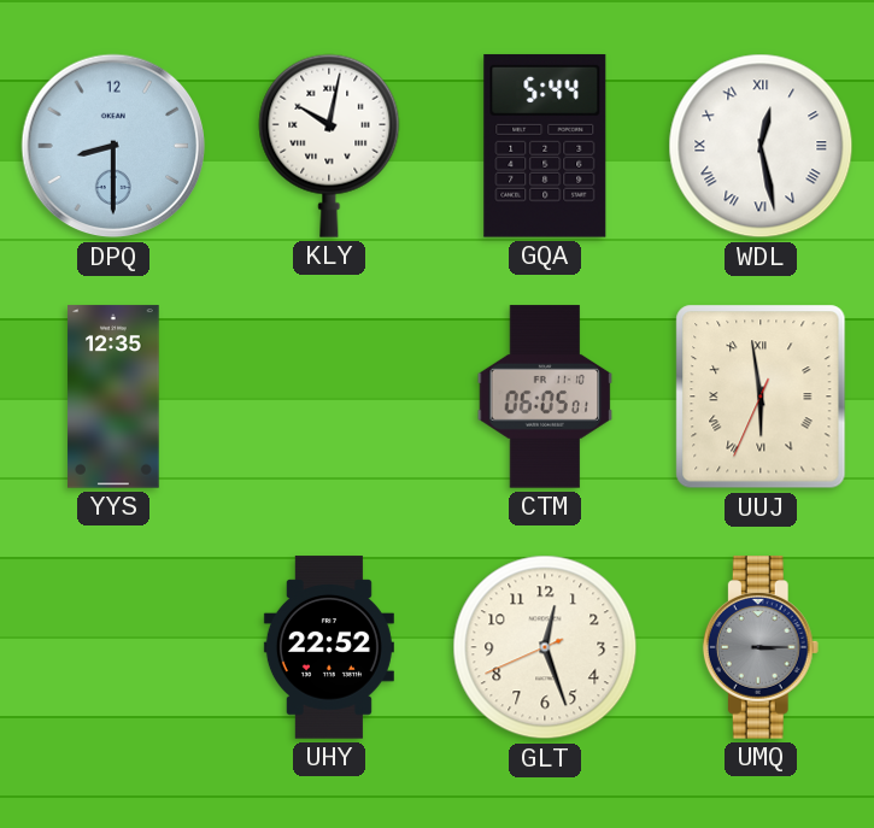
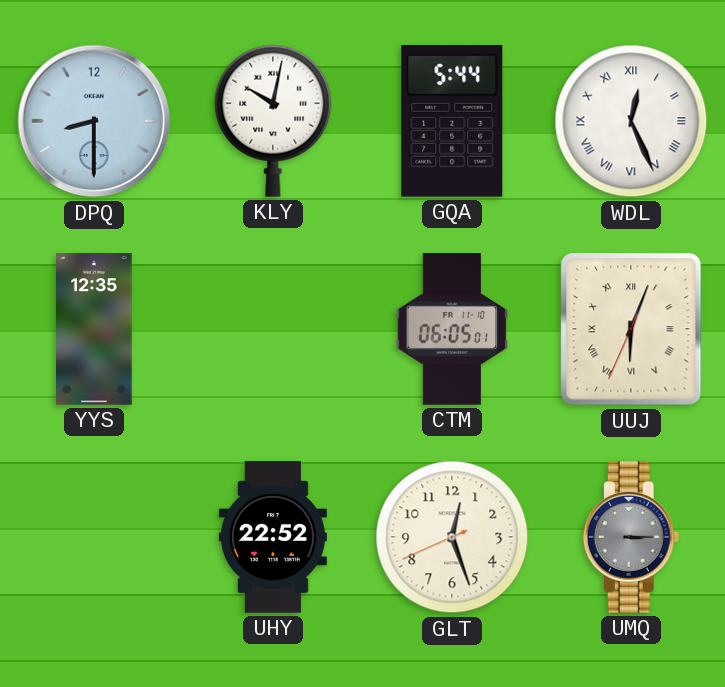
WDL: 12:28 -> 12:26 (631, 121)
UUJ: 5:58 -> 6:03 (631, 329)
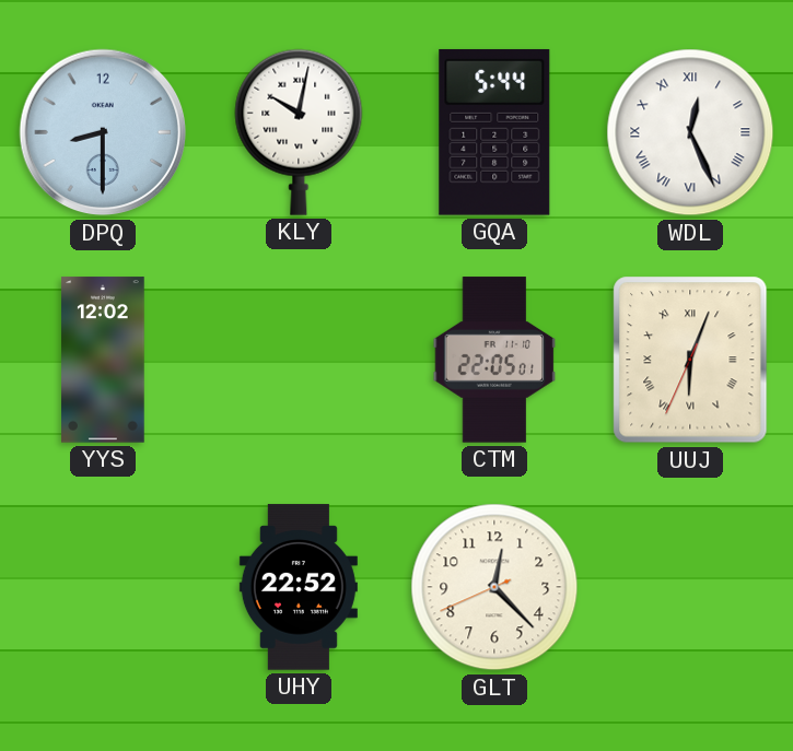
YYS: 12:35 -> 12:02 (103, 360)
CTM: 06:05 -> 22:05 (494, 360)
GLT: 12:26 -> 12:22 (494, 587)
UMQ: 3:15 -> none (631, 537)
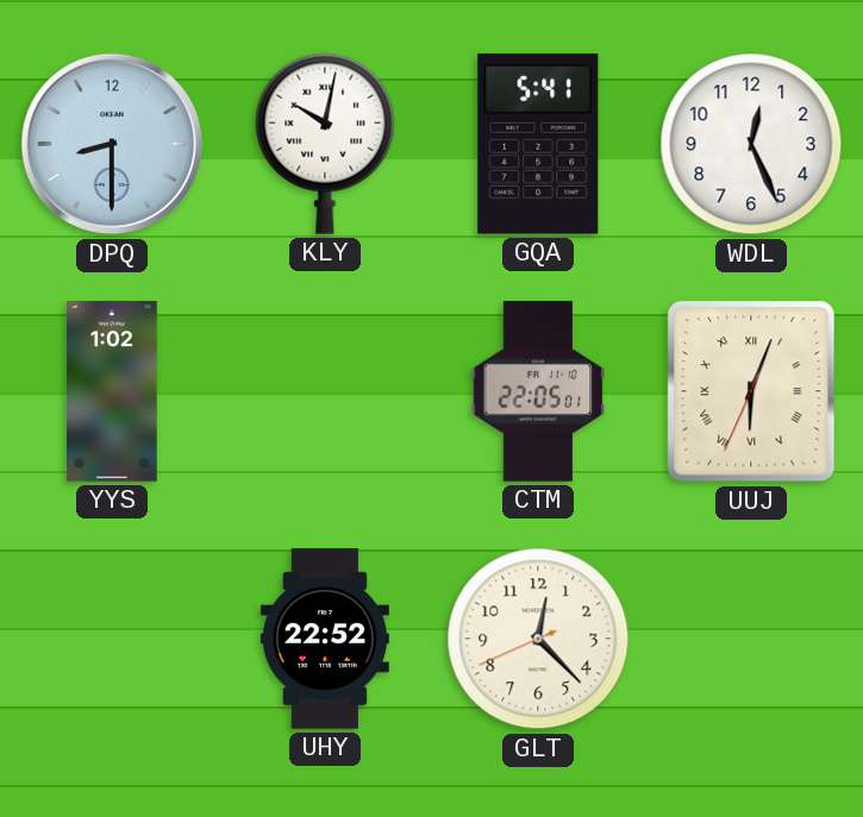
GQA: 5:44 -> 5:41 (538, 144)
WDL numerals: Roman -> Arabic (751, 144)
YYS: 12:02 -> 1:02 (112, 391)
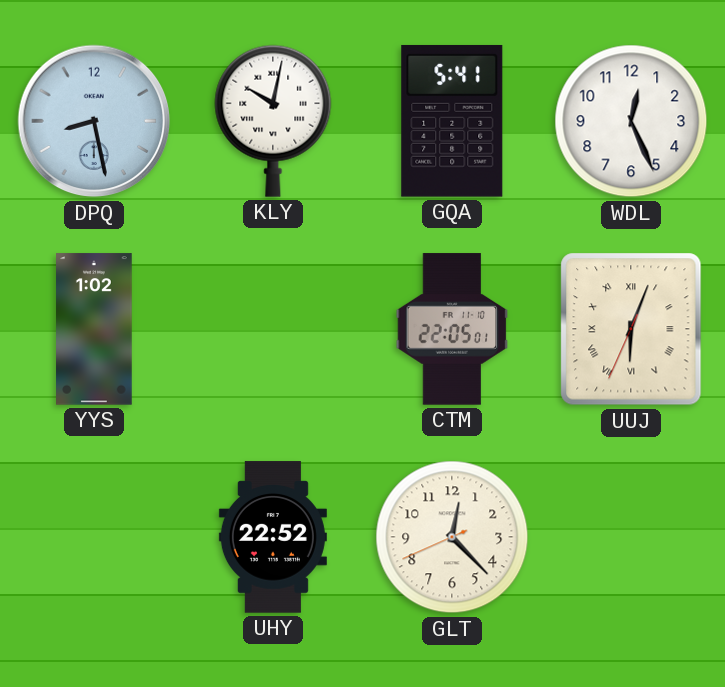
DPQ: 8:30 -> 8:28 (94, 121)
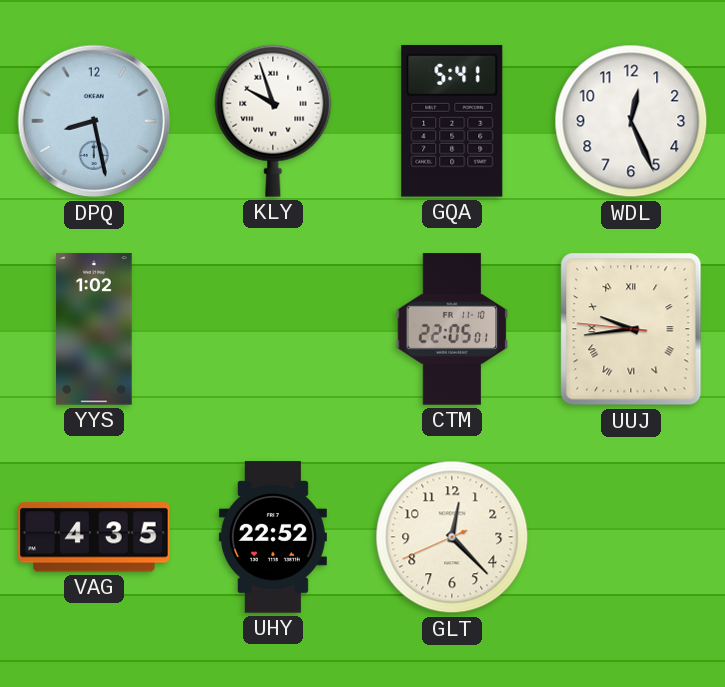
KLY: 10:02 -> 9:57 (273, 121)
UUJ: 6:03 -> 9:43 (631, 329)
VAG: none -> 4:35 (94, 537)
